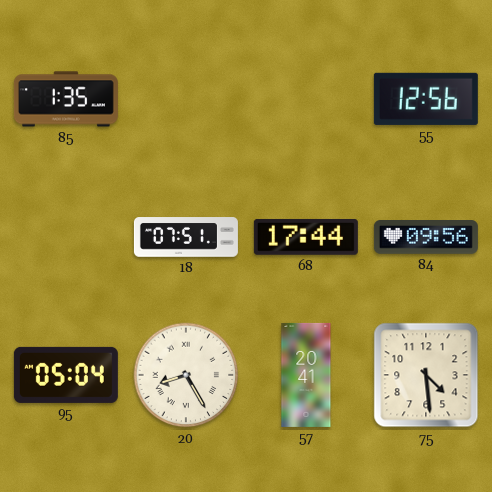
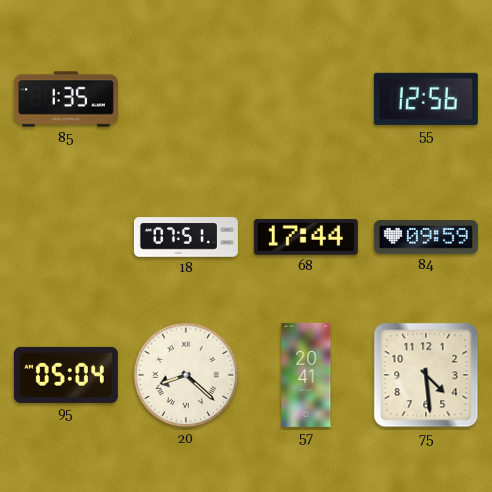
84: 09:56 -> 09:59 (426, 238)
20: 8:25 -> 8:22 (186, 375)
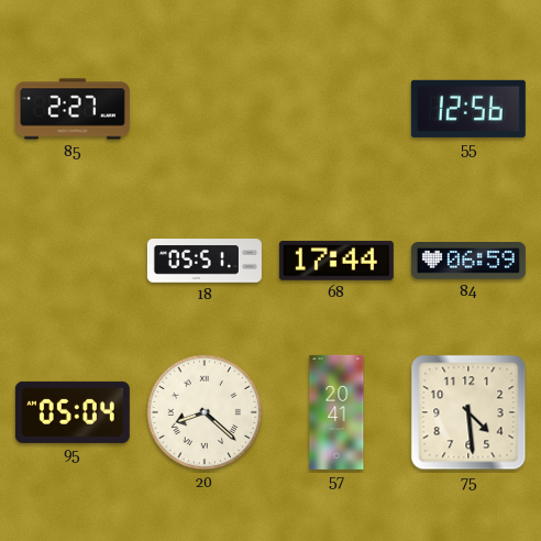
85: 1:35 -> 2:27 (73, 109)
18: 07:51 -> 05:51 (205, 261)
84: 09:59 -> 06:59 (468, 262)
